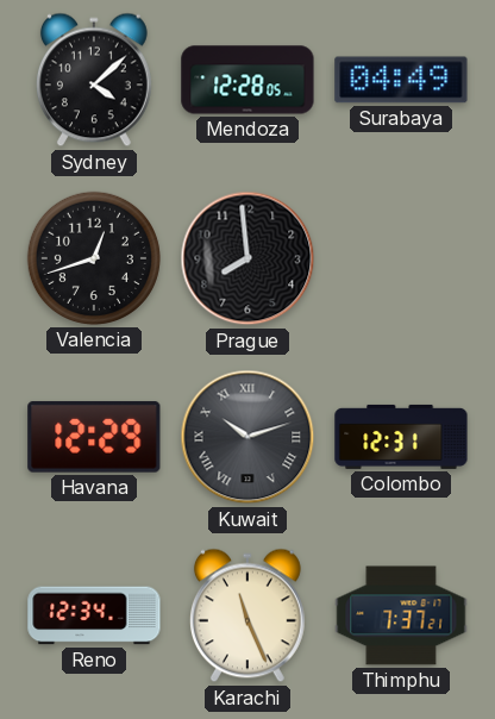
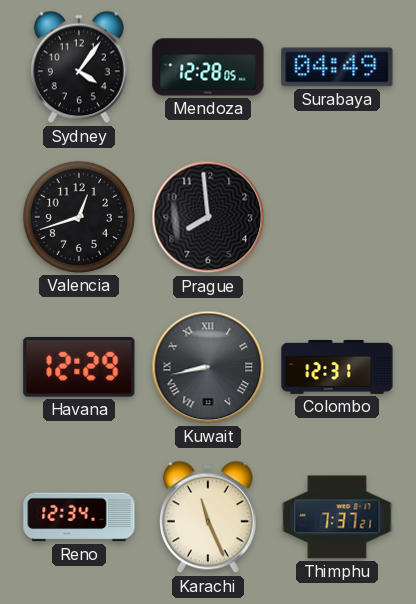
Sydney: 4:08 -> 4:06 (79, 67)
Kuwait: 10:12 -> 8:43 (208, 367)
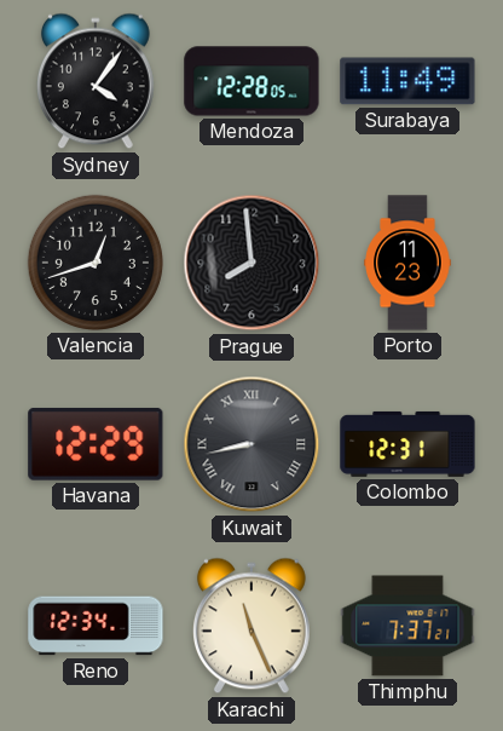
Surabaya: 04:49 -> 11:49 (407, 81)
Porto: none -> 11:23 (407, 263)
